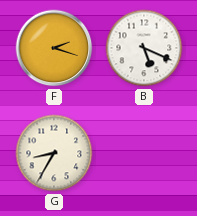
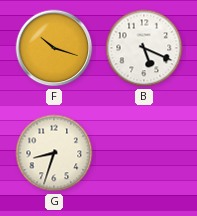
F: 2:18 -> 10:18 (54, 48)
G: 8:35 -> 8:33 (54, 153)
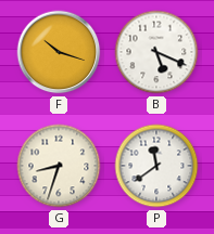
P: none -> 11:39 (156, 166)
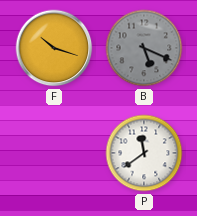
B dial: white -> grey (144, 48)
G: 8:33 -> none (59, 166)
